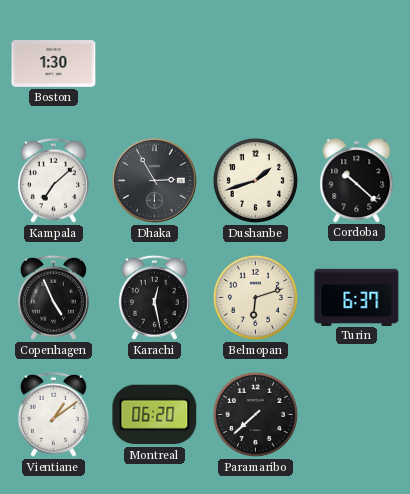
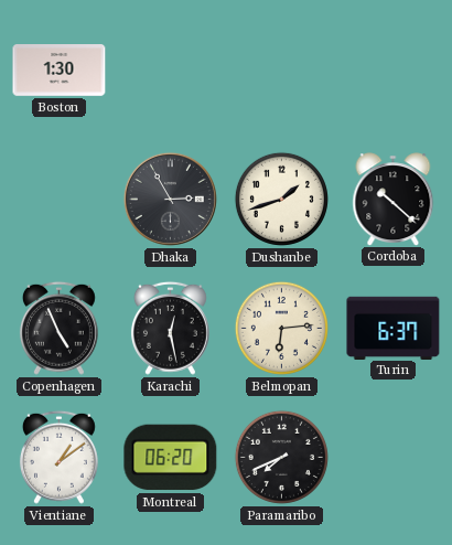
Kampala: 7:08 -> none (53, 180)
Belmopan: 6:12 -> 6:14 (281, 328)
Paramaribo: 7:38 -> 7:41 (281, 457)
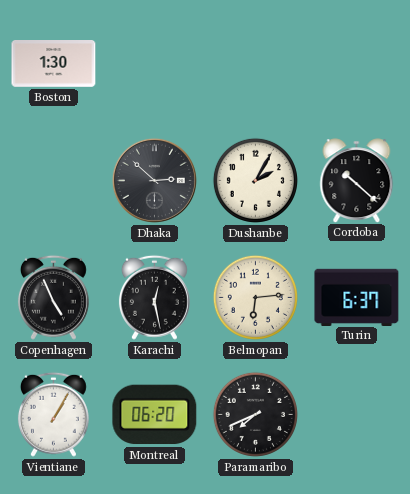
Dhaka: 2:55 -> 2:52 (154, 180)
Dushanbe: 1:42 -> 2:05 (255, 180)
Vientiane: 1:09 -> 1:05 (53, 414)
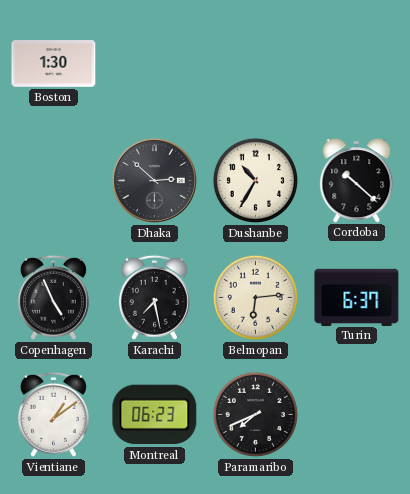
Dushanbe: 2:05 -> 10:35 (255, 180)
Karachi: 12:28 -> 7:28 (154, 297)
Vientiane: 1:05 -> 1:09 (53, 414)
Montreal: 06:20 -> 06:23 (155, 415)
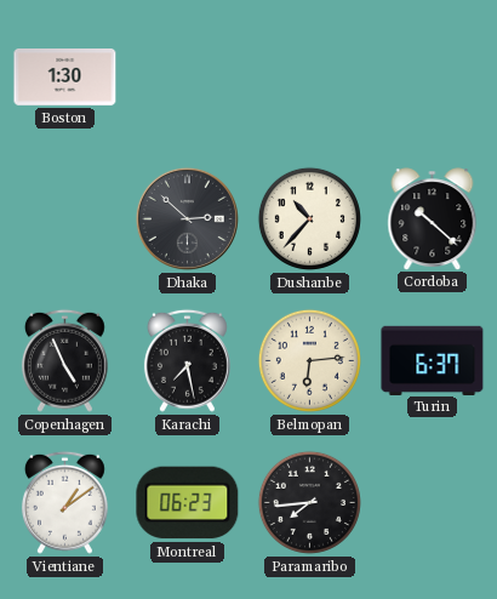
Dushanbe: 10:35 -> 10:37 (309, 218)
Paramaribo: 7:41 -> 7:44 (309, 502)
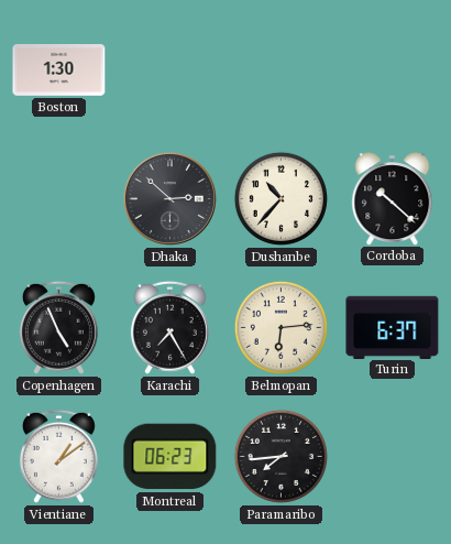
Karachi: 7:28 -> 7:25 (169, 327)
